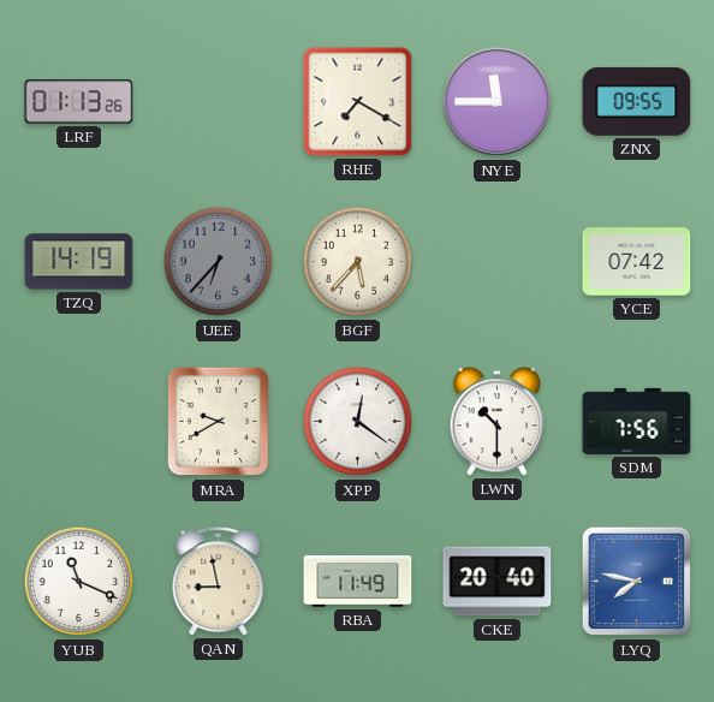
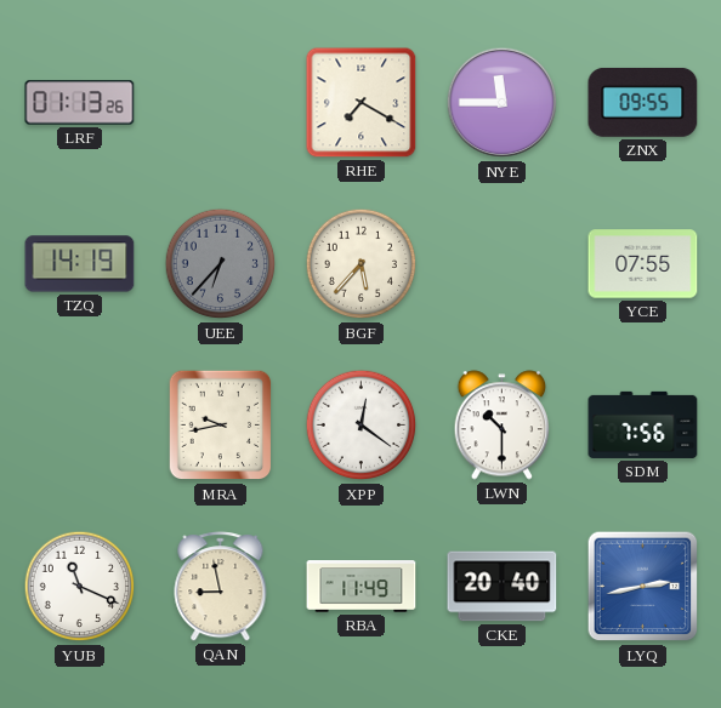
YCE: 07:42 -> 07:55 (643, 264)
MRA: 9:40 -> 9:43 (221, 426)
LYQ: 7:47 -> 2:43 (643, 587)
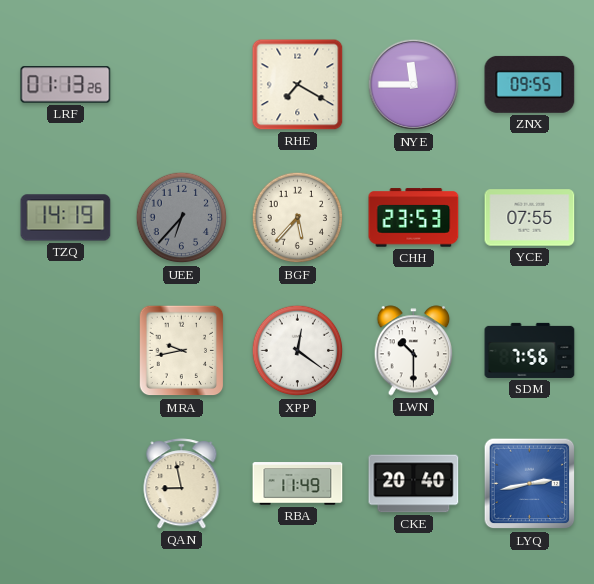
CHH: none -> 23:53 (414, 218)
YUB: 11:19 -> none (80, 587)
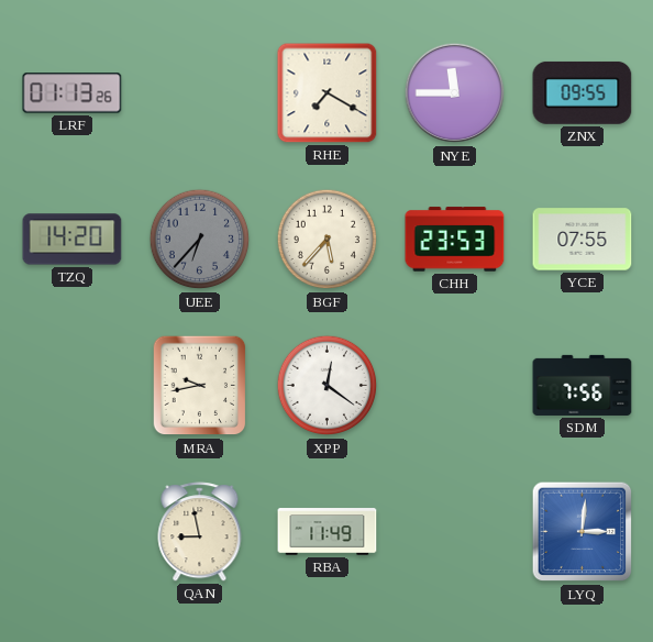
TZQ: 14:19 -> 14:20 (73, 240)
LWN: 10:30 -> none (414, 351)
CKE: 20:40 -> none (414, 484)
LYQ: 2:43 -> 3:01 (583, 532)
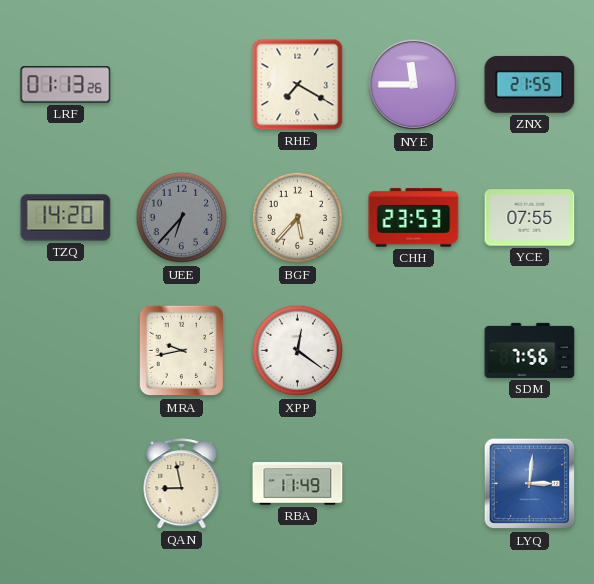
ZNX: 09:55 -> 21:55 (530, 84)
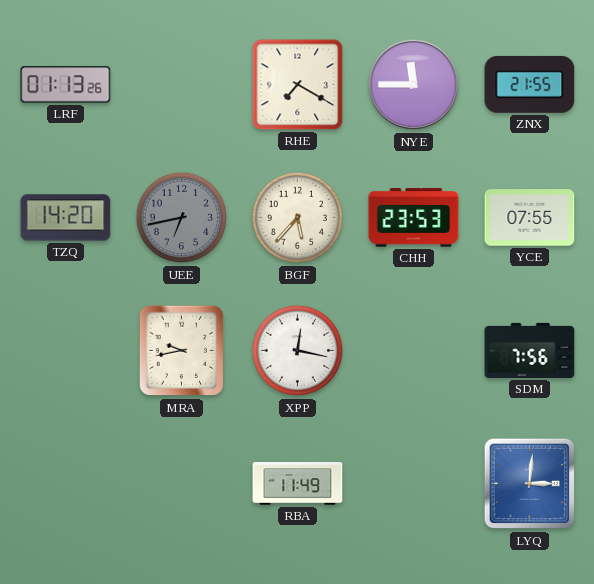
UEE: 6:37 -> 6:43 (182, 218)
XPP: 12:21 -> 12:17 (298, 351)
QAN: 8:58 -> none (182, 484)
